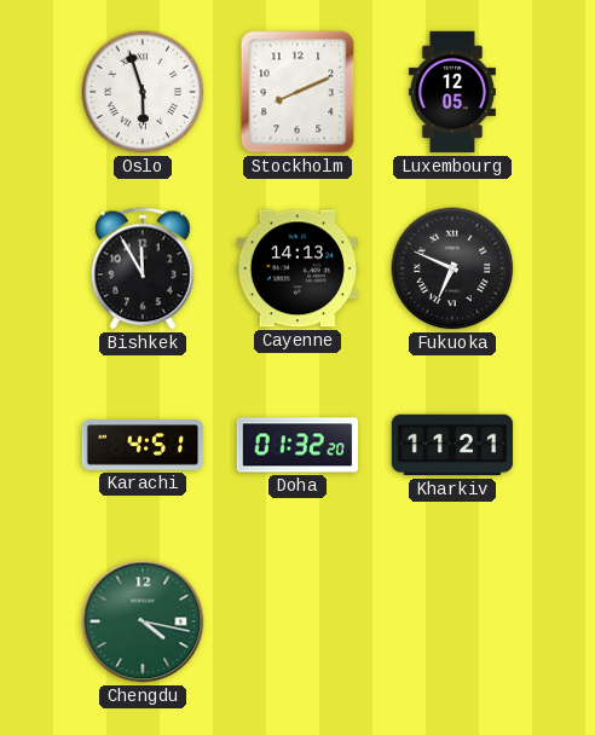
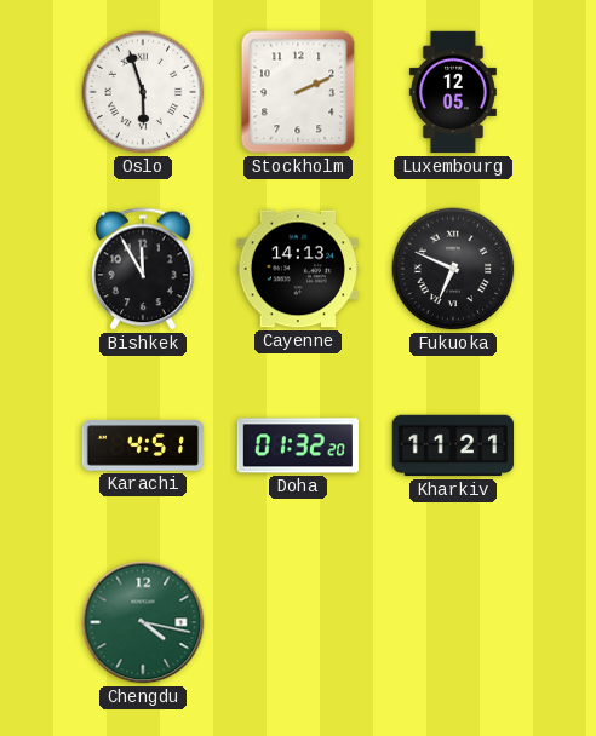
Stockholm: 8:11 -> 2:11 (298, 92)
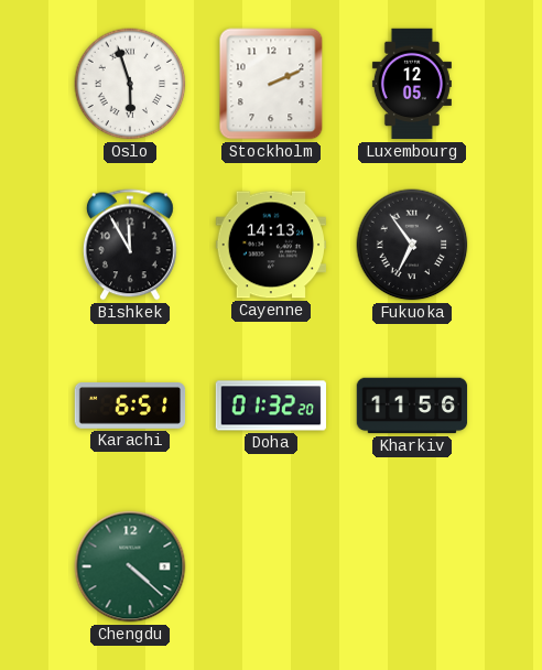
Fukuoka: 6:49 -> 6:54 (412, 245)
Karachi: 4:51 -> 6:51 (130, 406)
Kharkiv: 11:21 -> 11:56 (412, 406)
Chengdu: 4:17 -> 4:22 (130, 566)
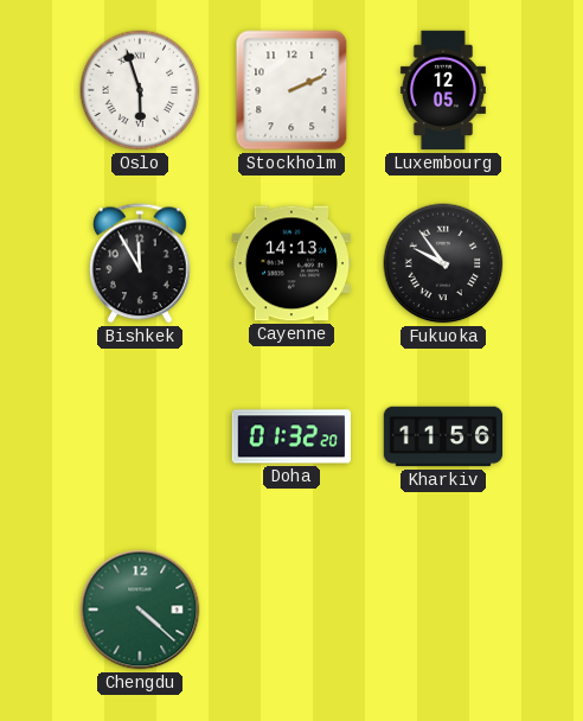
Fukuoka: 6:54 -> 9:54 (443, 263)
Karachi: 6:51 -> none (130, 406)
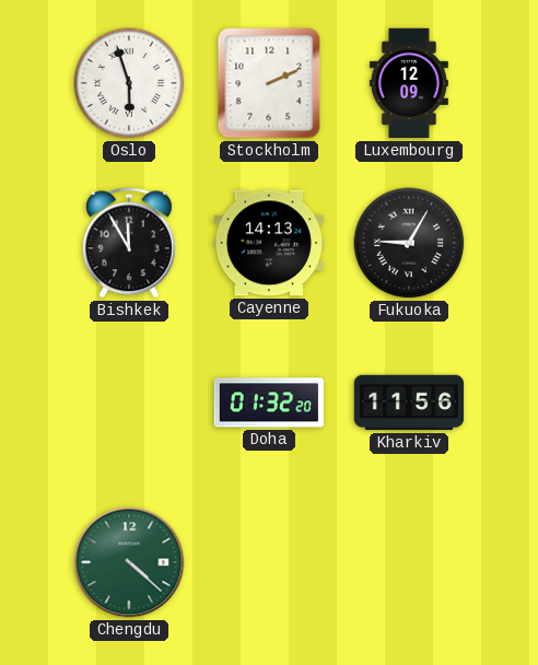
Luxembourg: 12:05 -> 12:09 (409, 83)
Fukuoka: 9:54 -> 9:05 (409, 243)
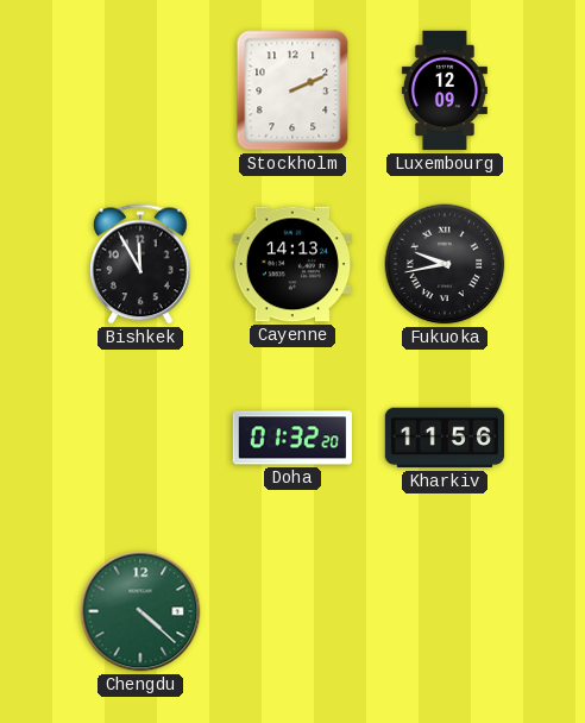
Oslo: 5:57 -> none (129, 83)
Fukuoka: 9:05 -> 9:43 (445, 264)
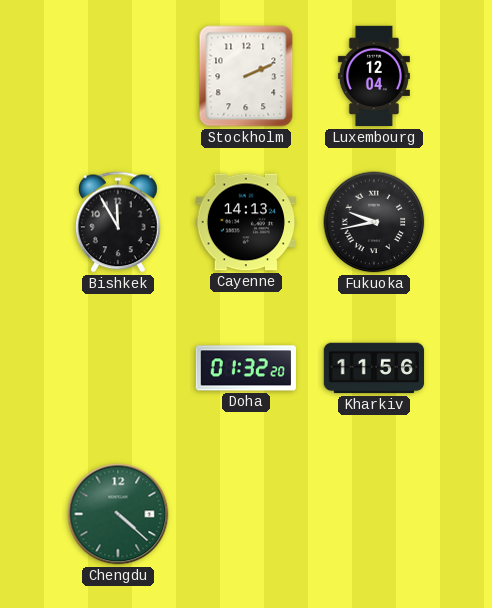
Luxembourg: 12:09 -> 12:04 (374, 76)
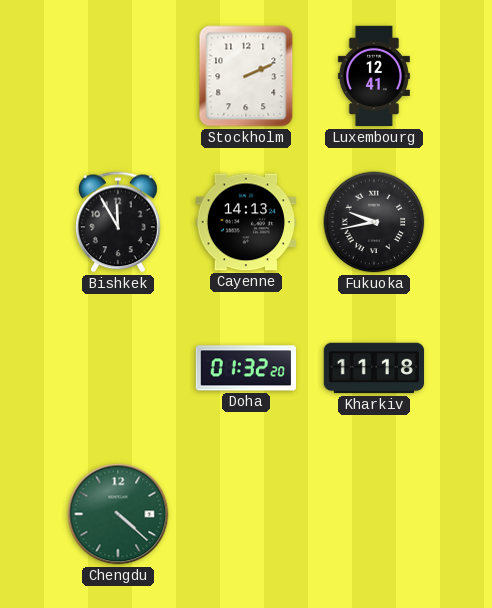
Luxembourg: 12:04 -> 12:41 (374, 76)
Kharkiv: 11:56 -> 11:18 (374, 368)
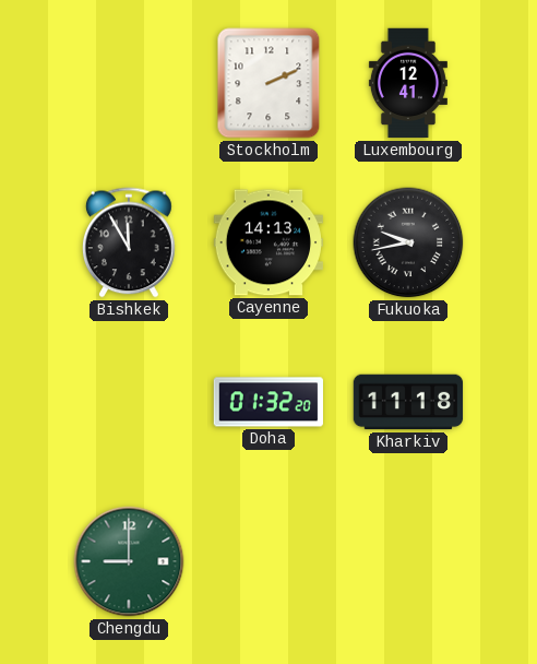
Chengdu: 4:22 -> 9:00 (129, 561)
